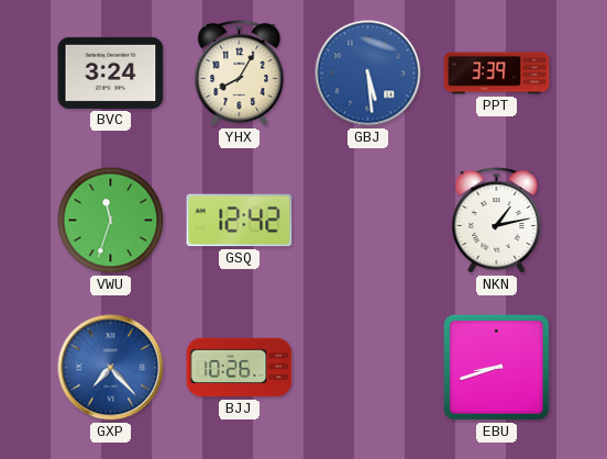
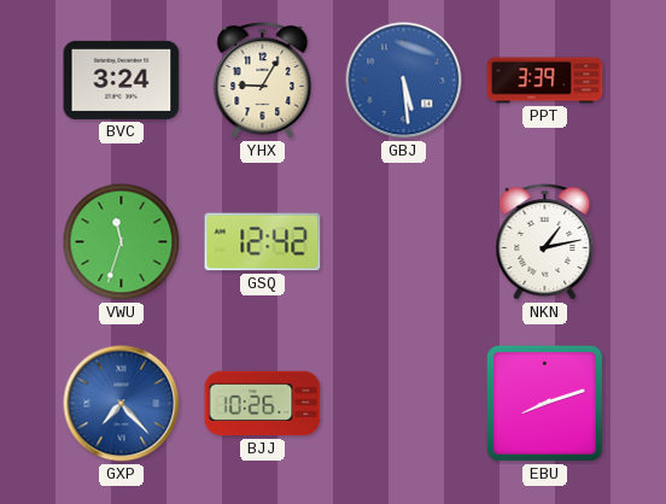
YHX: 8:05 -> 9:05 (263, 81)
EBU: 8:42 -> 8:12 (544, 403)
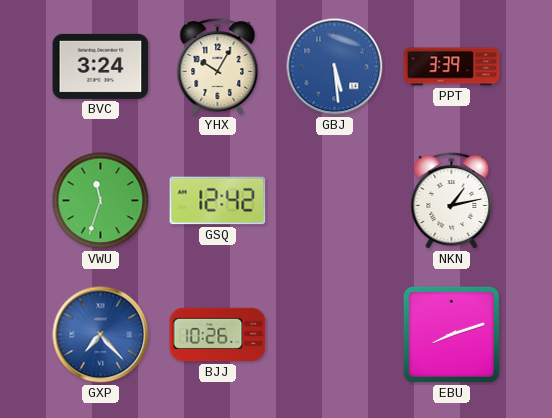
YHX: 9:05 -> 10:05 (218, 67)
